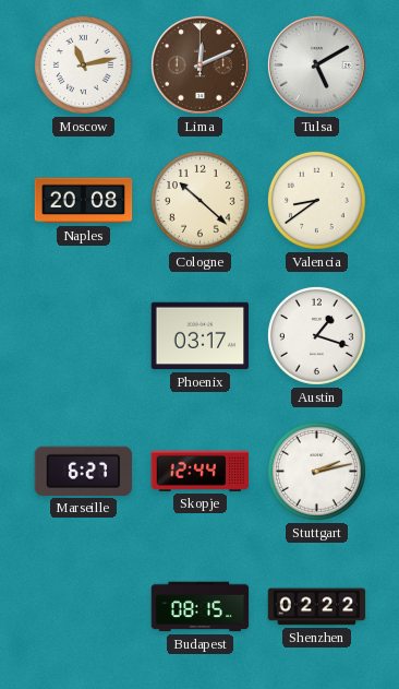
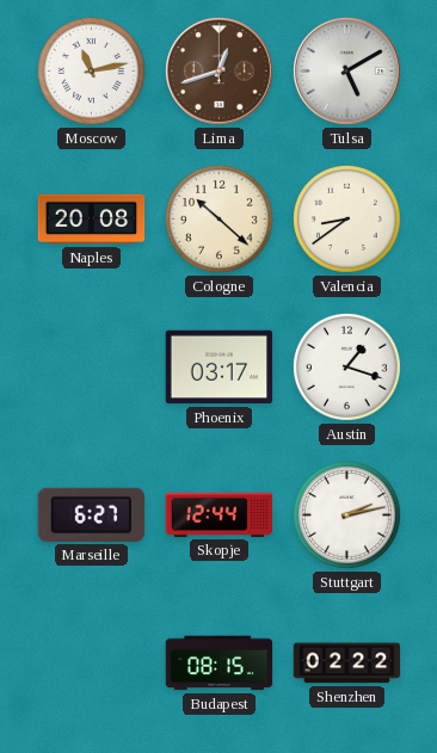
Lima: 12:11 -> 12:42 (219, 70)
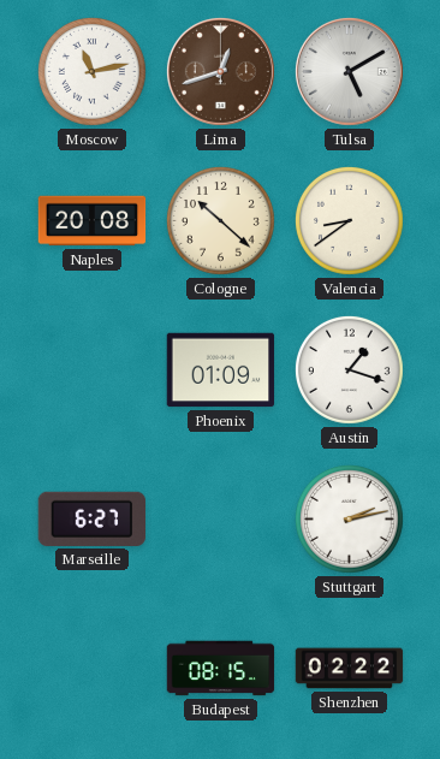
Phoenix: 03:17 -> 01:09 (221, 370)
Skopje: 12:44 -> none (220, 514)
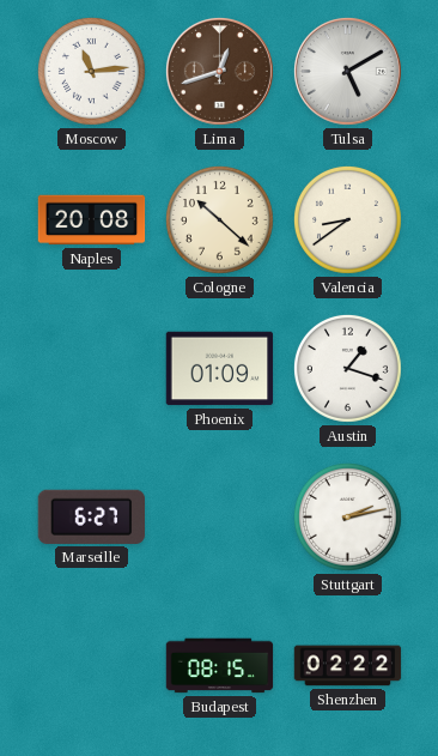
Moscow: 11:13 -> 11:14 (91, 71)
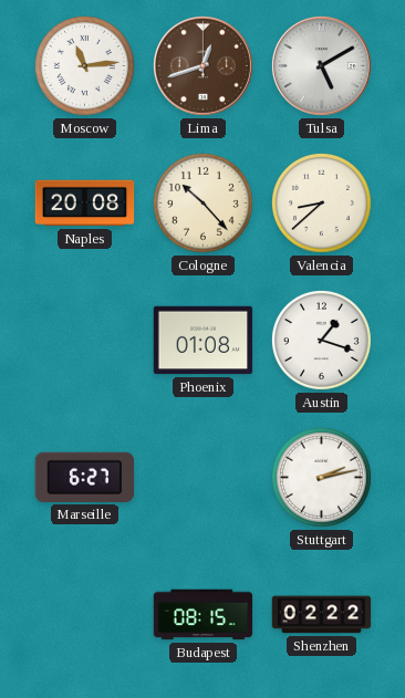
Cologne: 10:22 -> 10:23 (202, 202)
Valencia: 8:39 -> 8:38 (321, 202)
Phoenix: 01:09 -> 01:08 (204, 341)
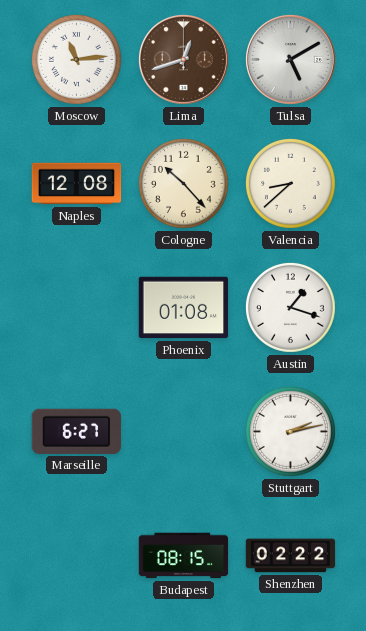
Naples: 20:08 -> 12:08 (77, 184)
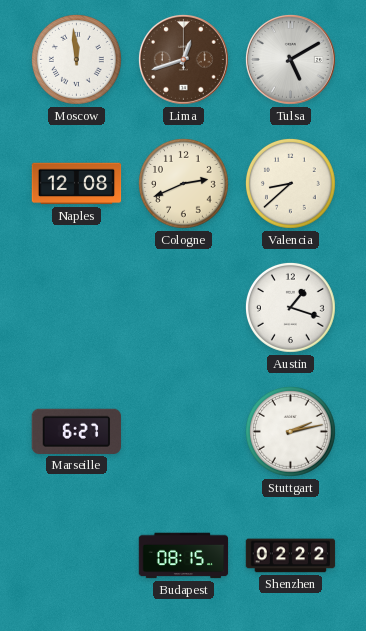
Moscow: 11:14 -> 11:59 (76, 59)
Cologne: 10:23 -> 2:41 (183, 183)
Phoenix: 01:08 -> none (184, 308)
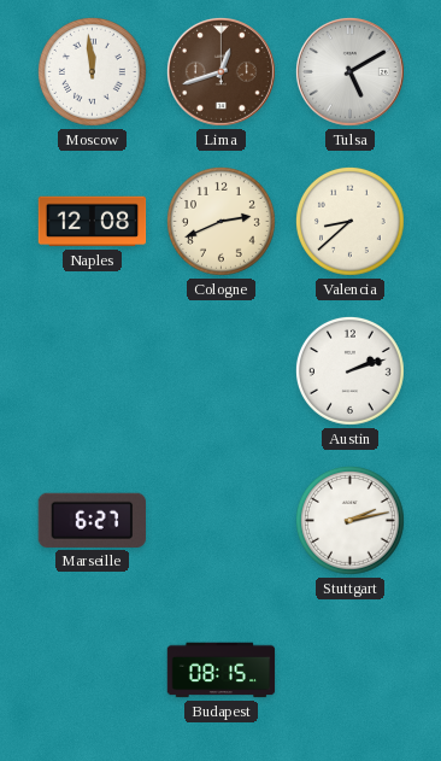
Austin: 1:18 -> 2:12 (349, 370)
Shenzhen: 02:22 -> none (291, 556)
